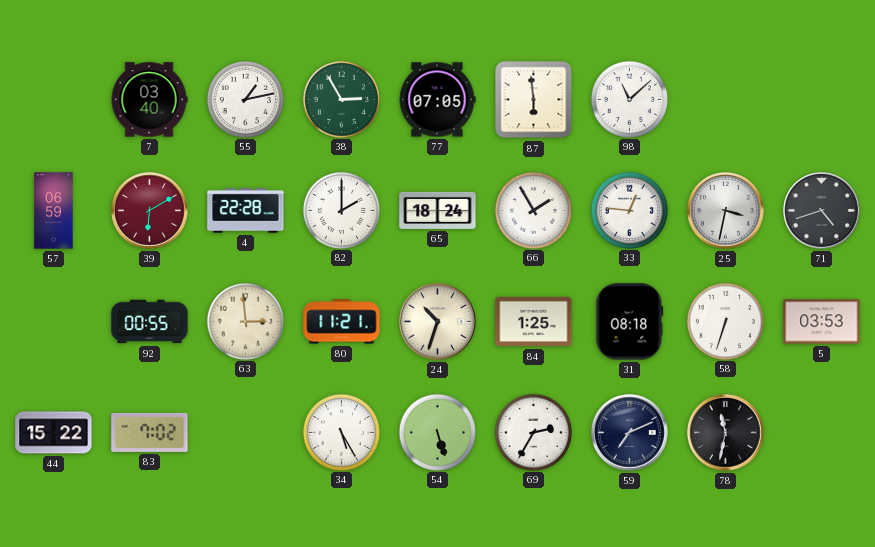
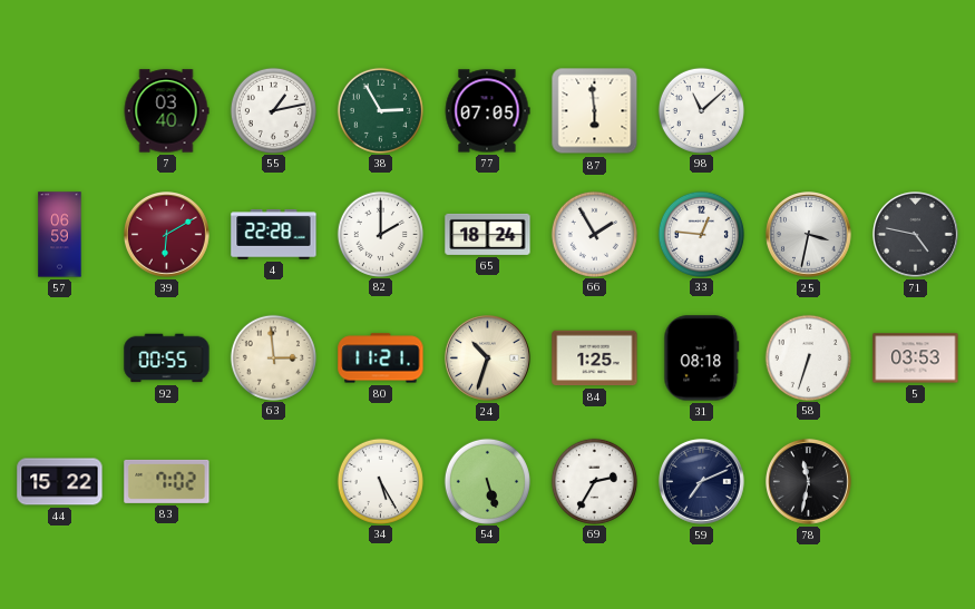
71: 4:42 -> 4:47 (916, 235)
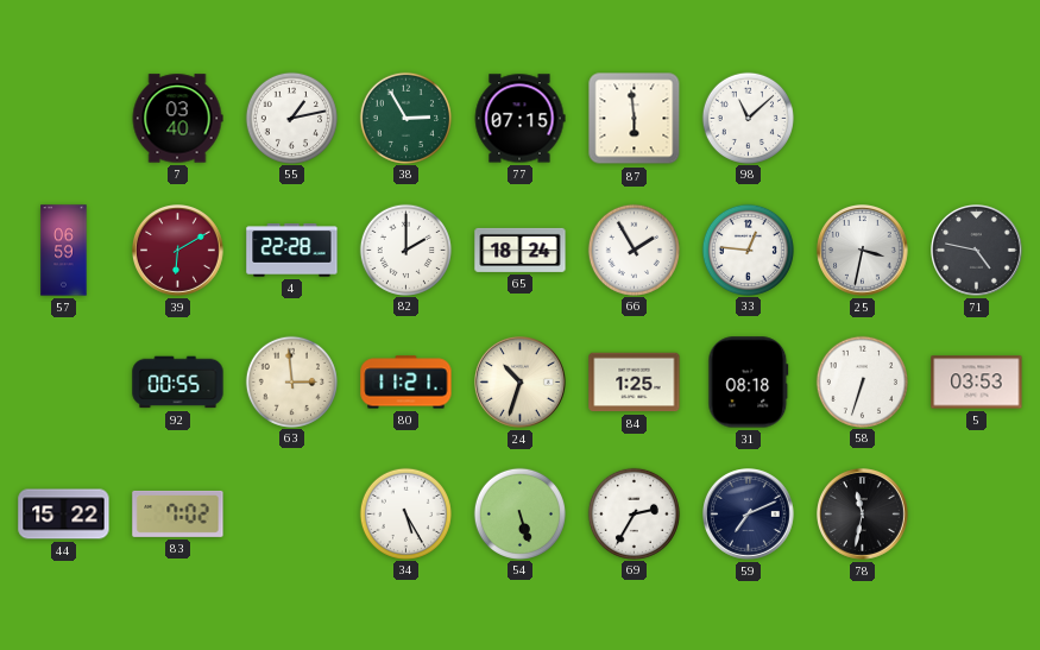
77: 07:05 -> 07:15 (519, 119)
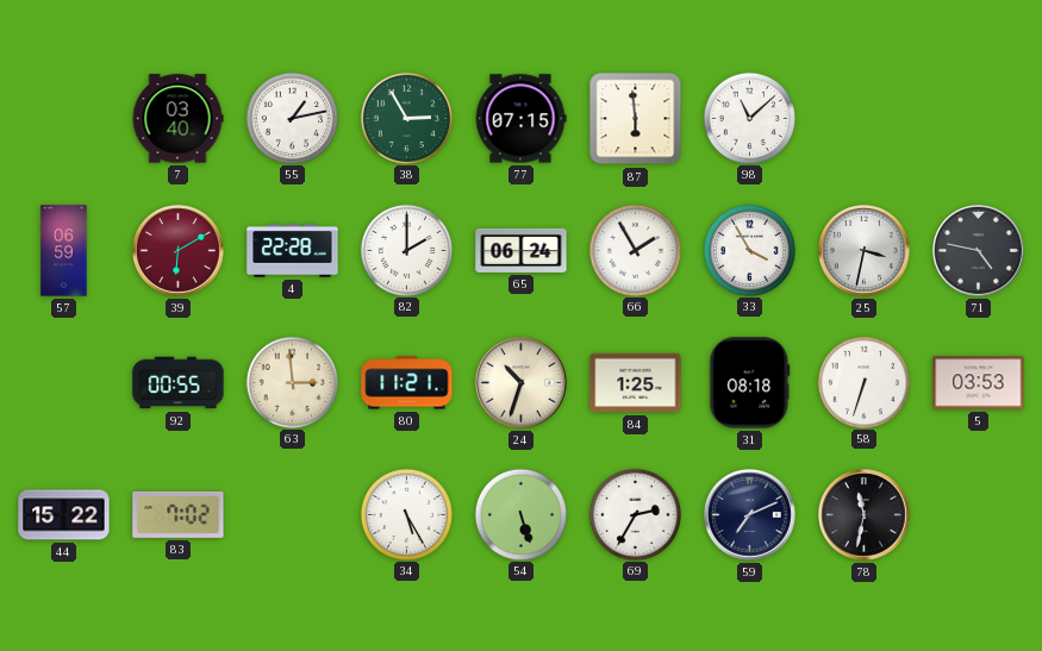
65: 18:24 -> 06:24 (522, 250)
33: 12:46 -> 3:55 (749, 250)
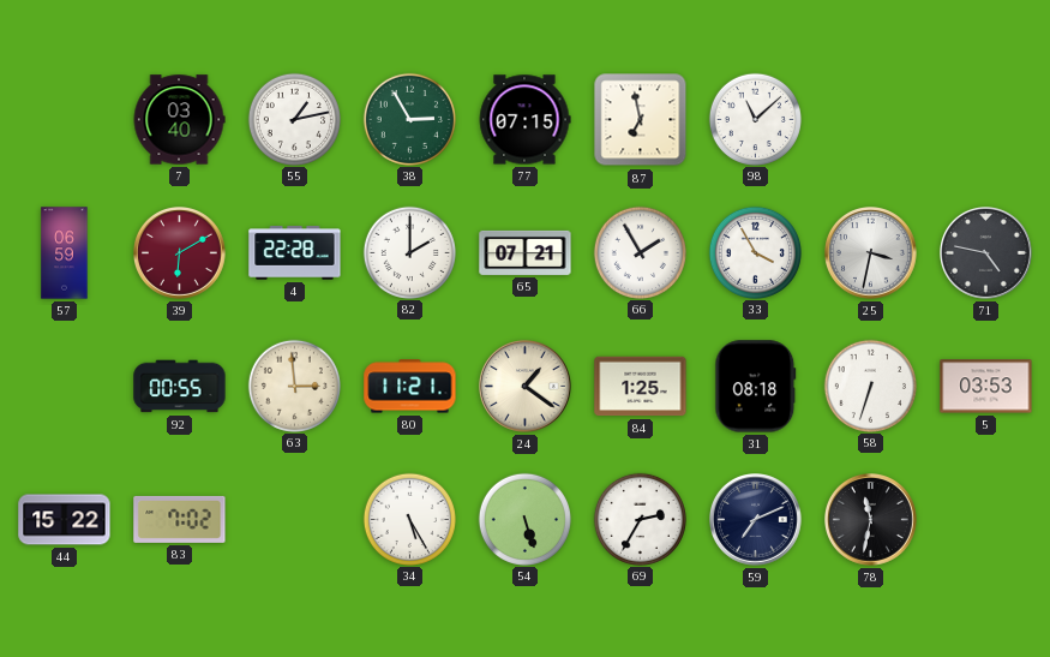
87: 5:59 -> 6:58 (641, 120)
65: 06:24 -> 07:21 (526, 252)
24: 10:33 -> 1:21 (526, 387)
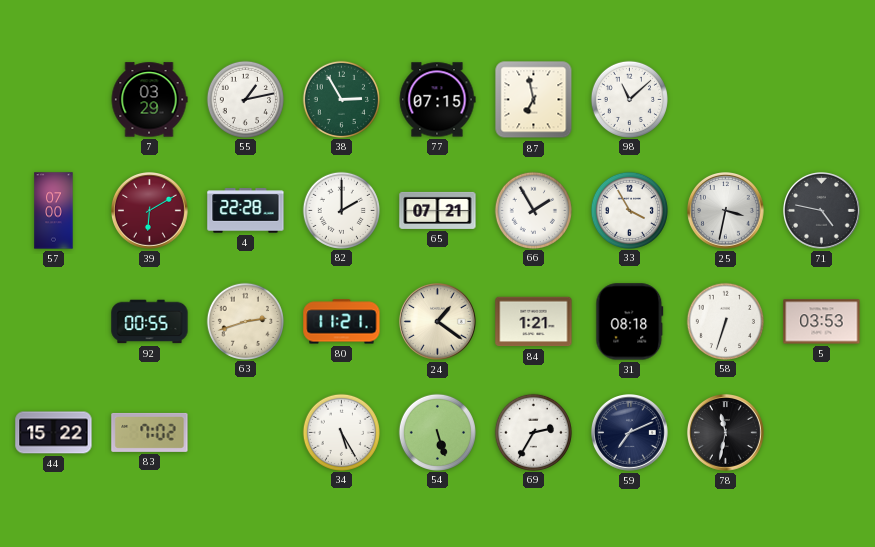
7: 03:40 -> 03:29 (149, 100)
57: 06:59 -> 07:00 (54, 211)
63: 2:59 -> 2:42 (245, 321)
84: 1:25 -> 1:21 (534, 322)
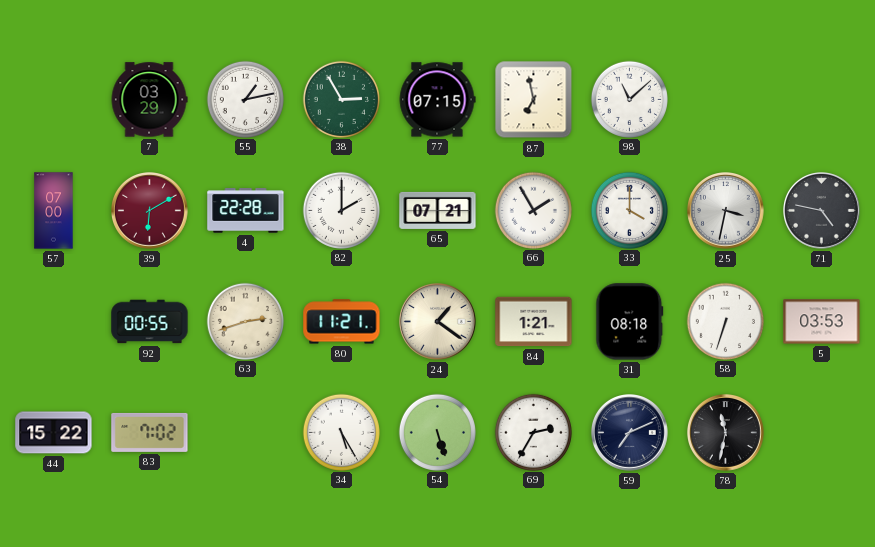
33: 3:55 -> 4:00 (629, 210)
